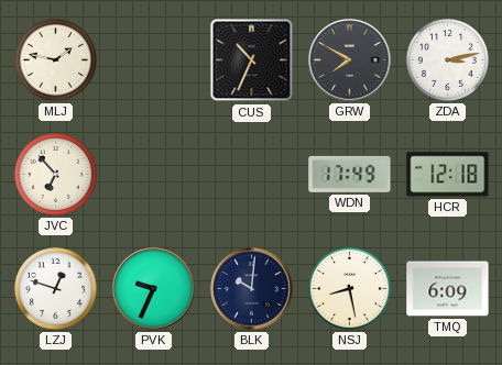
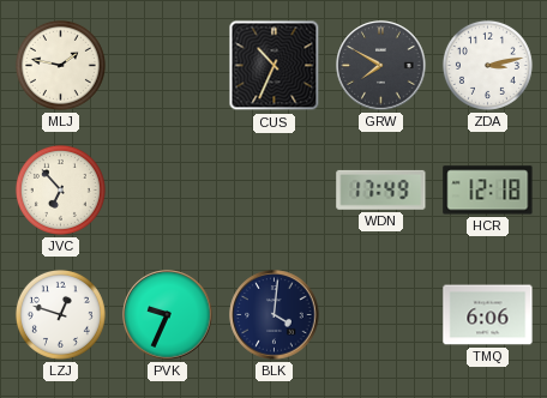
BLK: 10:01 -> 4:01 (275, 315)
NSJ: 8:28 -> none (349, 288)
TMQ: 6:09 -> 6:06 (488, 315)
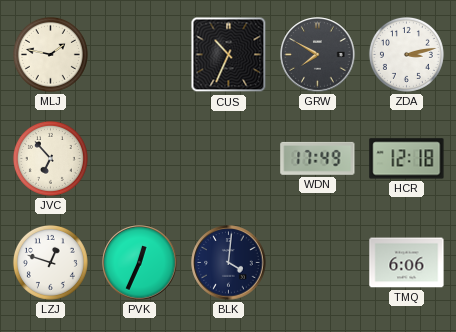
PVK: 9:34 -> 12:34 (140, 263)
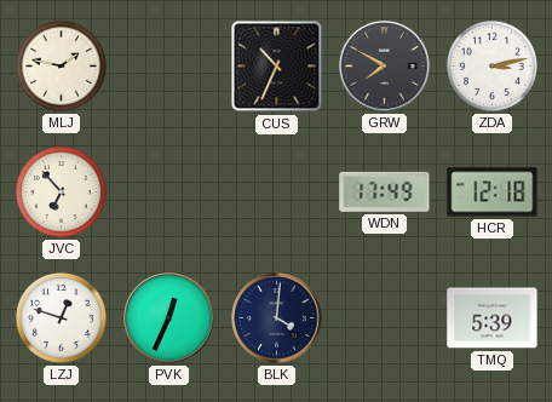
TMQ: 6:06 -> 5:39 (493, 318)
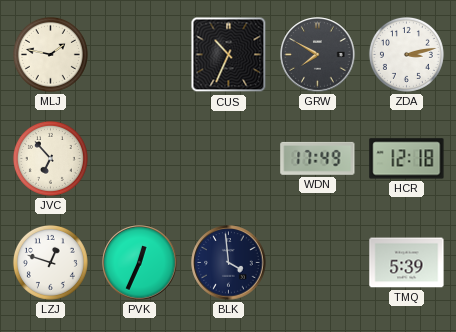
BLK: 4:01 -> 3:59 (229, 263)
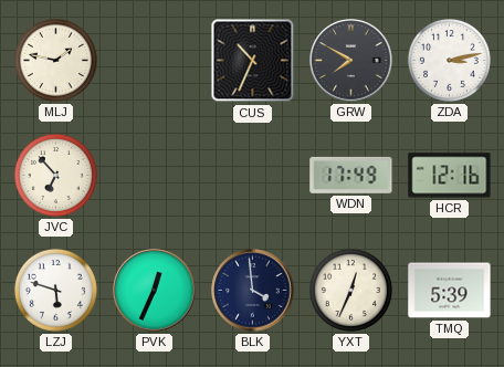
HCR: 12:18 -> 12:16 (450, 176)
LZJ: 12:48 -> 5:48 (55, 290)
YXT: none -> 12:34 (350, 290)
